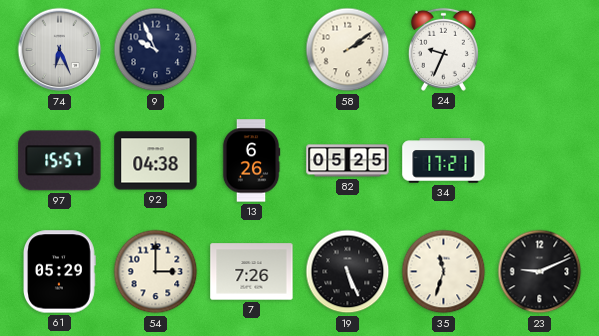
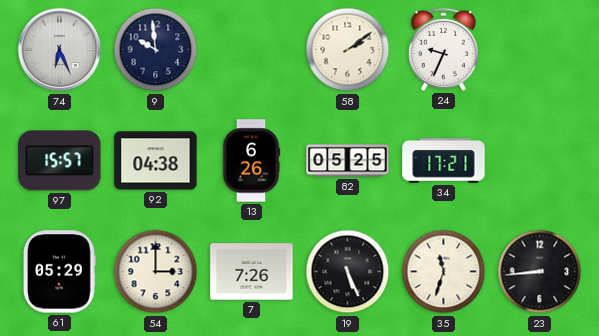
9: 9:56 -> 9:59 (156, 50)
23: 9:11 -> 8:44 (540, 272)
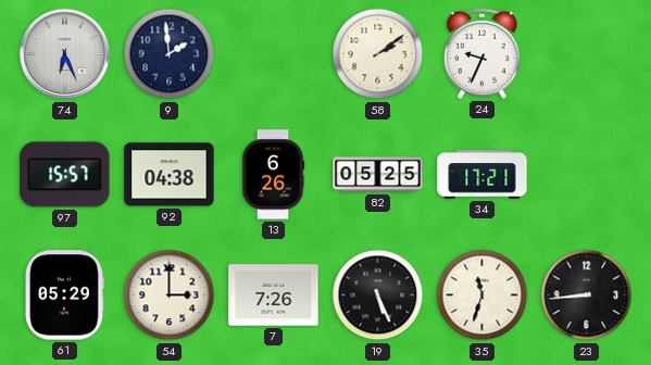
9: 9:59 -> 1:59 (170, 54)
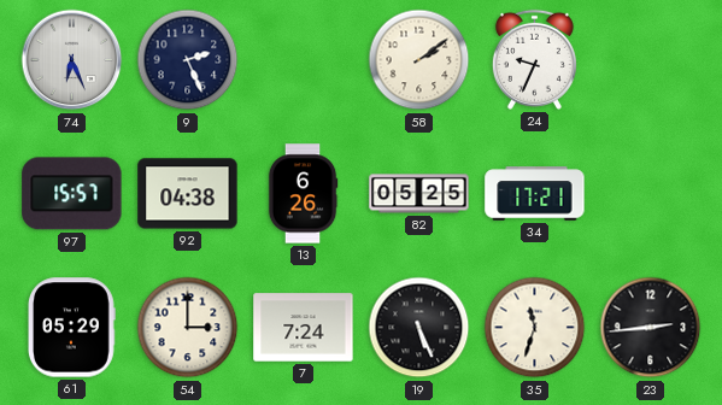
9: 1:59 -> 2:26 (188, 60)
7: 7:26 -> 7:24 (304, 328)
23: 8:44 -> 2:44 (651, 328)
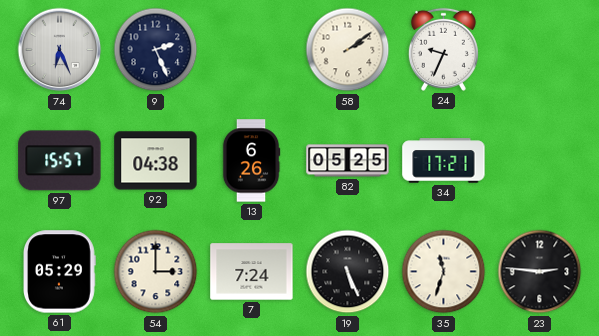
23: 2:44 -> 2:46 (540, 272)
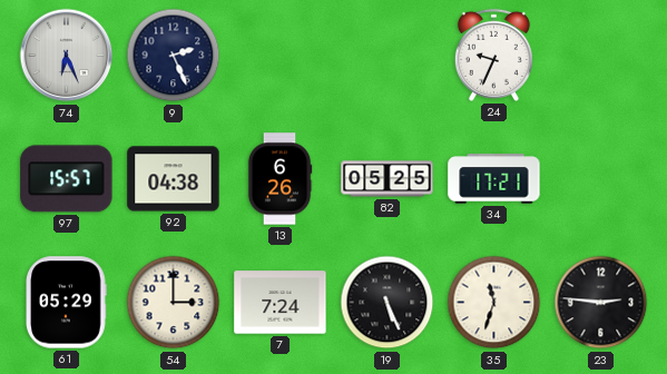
58: 2:09 -> none (348, 50)
